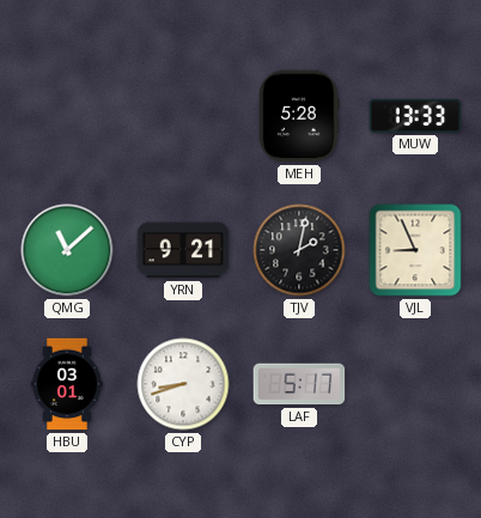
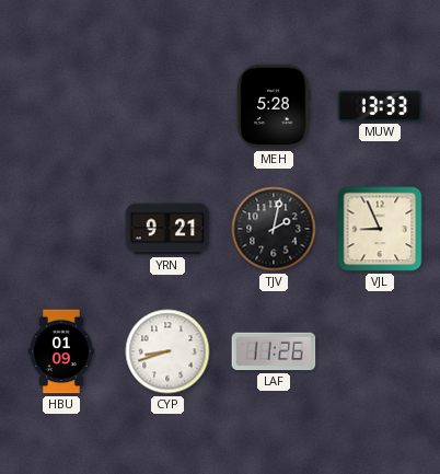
QMG: 11:08 -> none (67, 250)
HBU: 03:01 -> 01:09 (62, 351)
LAF: 5:17 -> 11:26 (274, 351)
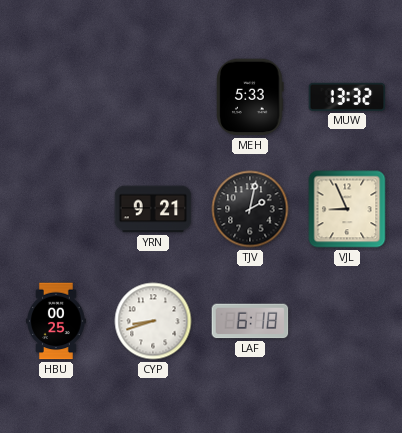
MEH: 5:28 -> 5:33 (250, 97)
MUW: 13:33 -> 13:32 (347, 97)
HBU: 01:09 -> 00:25 (57, 321)
LAF: 11:26 -> 6:18 (250, 321)
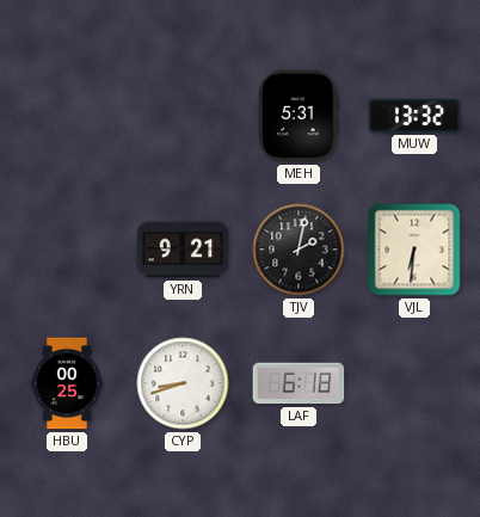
MEH: 5:33 -> 5:31 (299, 116)
VJL: 8:56 -> 6:31 (414, 250)
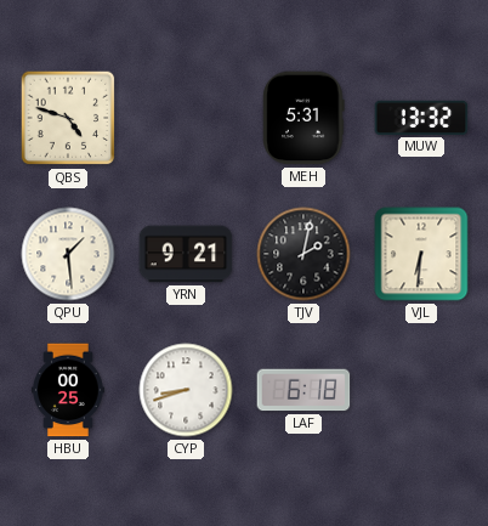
QBS: none -> 4:48 (68, 118)
QPU: none -> 1:29 (68, 254)
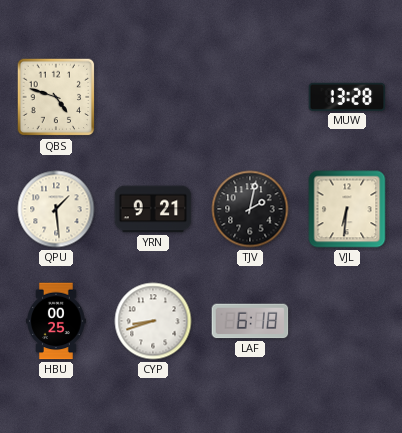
MEH: 5:31 -> none (303, 118)
MUW: 13:32 -> 13:28 (347, 97)
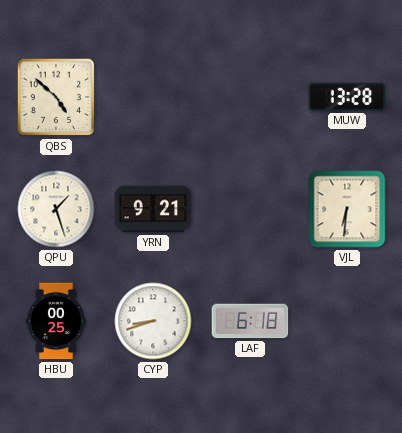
QBS: 4:48 -> 4:52 (56, 97)
QPU: 1:29 -> 1:27 (56, 209)
TJV: 2:02 -> none (250, 209)
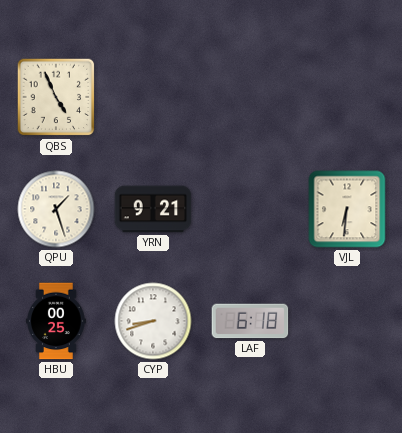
QBS: 4:52 -> 4:56 (56, 97)
MUW: 13:28 -> none (347, 97)
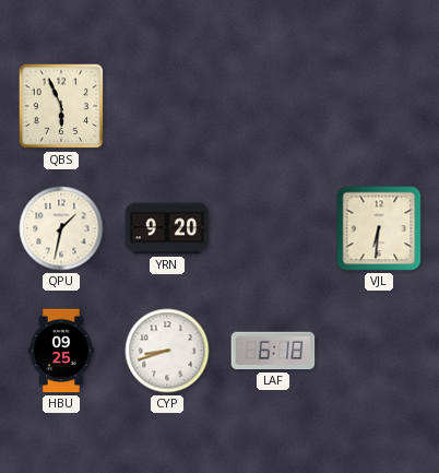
QBS: 4:56 -> 5:56 (61, 106)
QPU: 1:27 -> 1:32 (61, 228)
YRN: 9:21 -> 9:20 (167, 228)
HBU: 00:25 -> 09:25 (62, 351)
